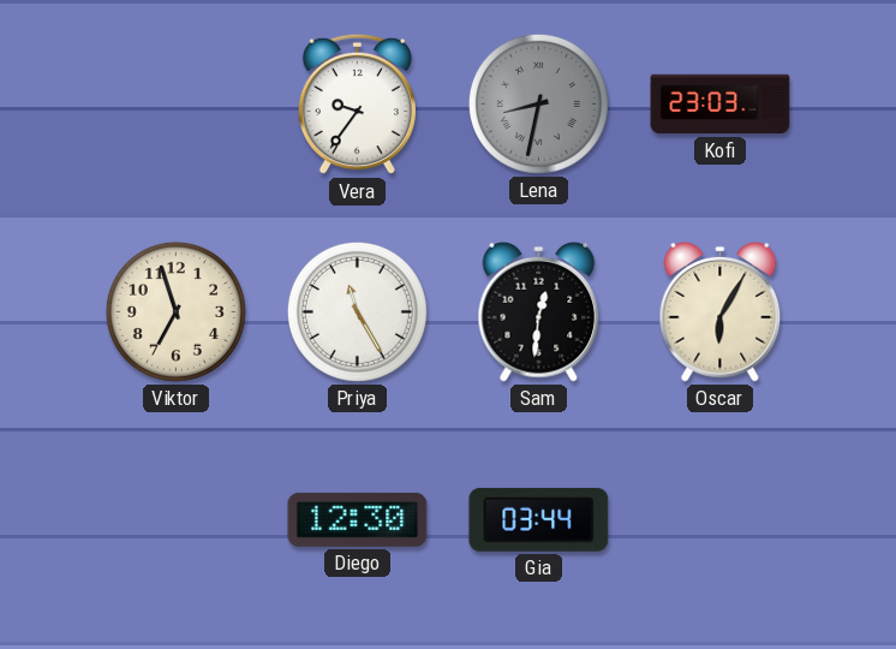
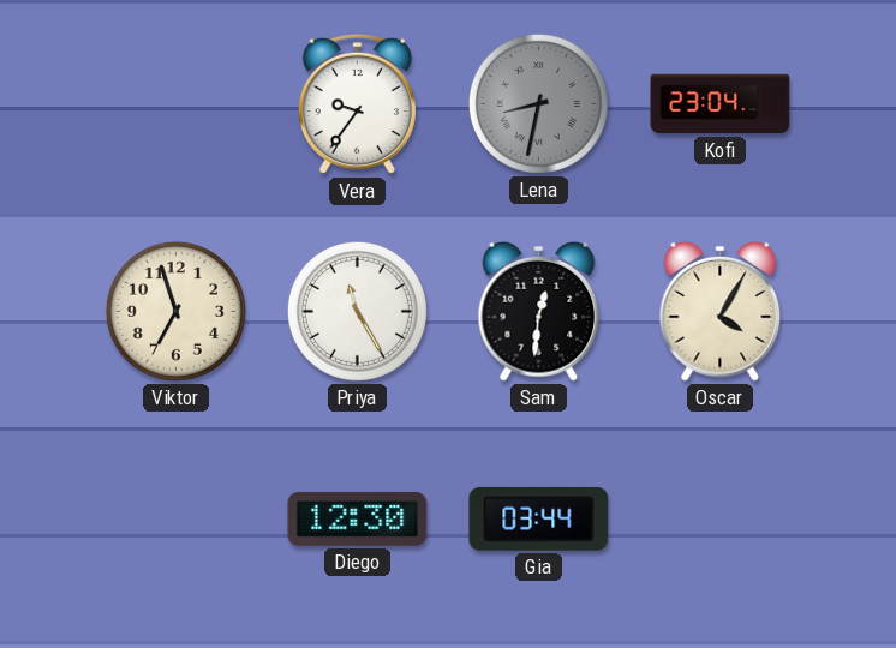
Kofi: 23:03 -> 23:04 (721, 104)
Oscar: 6:05 -> 4:05 (721, 311)
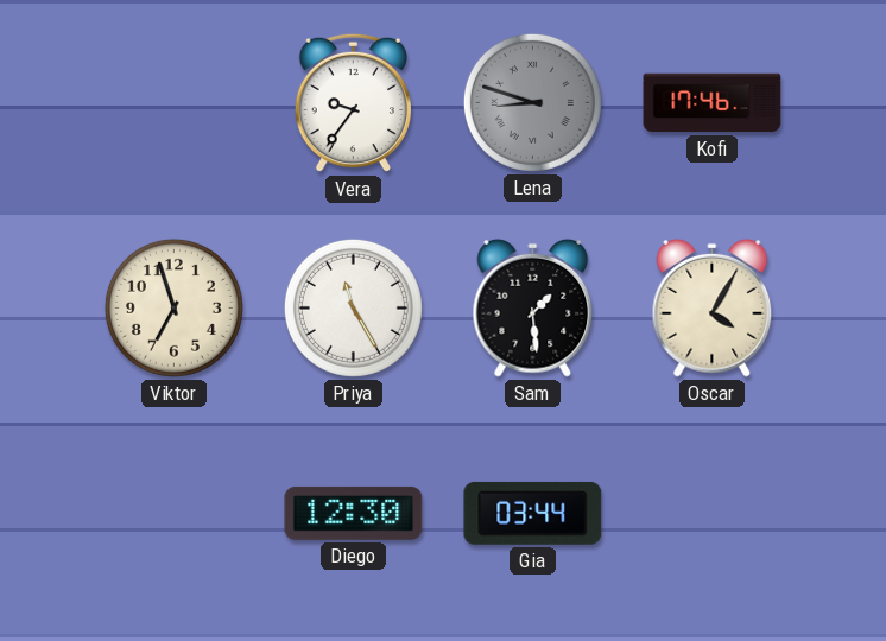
Lena: 8:32 -> 8:48 (532, 102)
Kofi: 23:04 -> 17:46 (713, 103)
Sam: 12:31 -> 1:29 (533, 307)
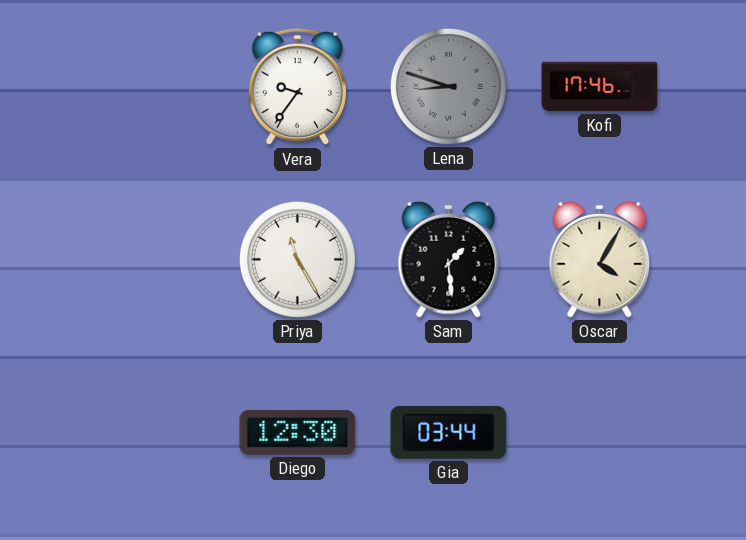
Viktor: 6:57 -> none (173, 307)
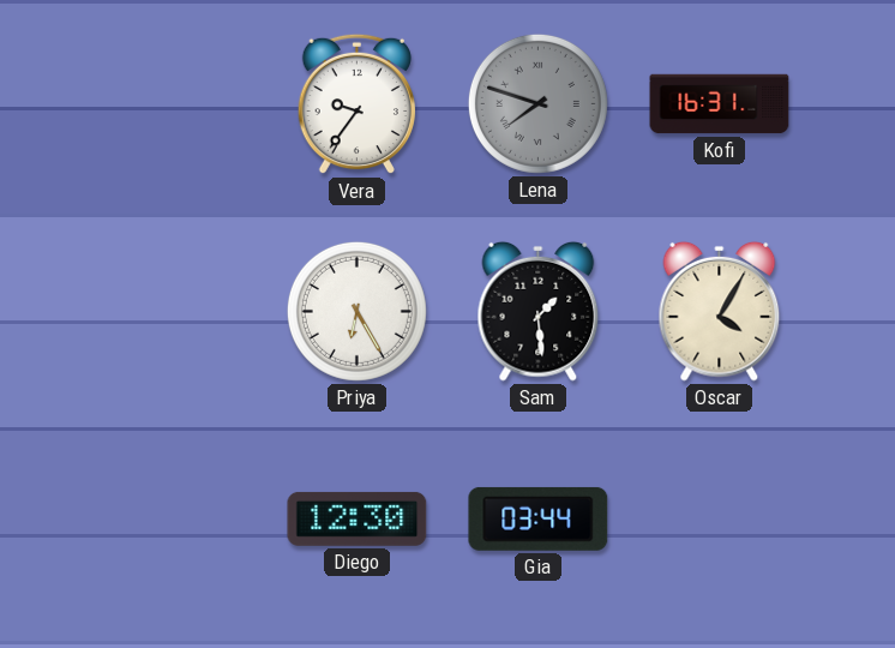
Lena: 8:48 -> 7:48 (537, 103)
Kofi: 17:46 -> 16:31 (720, 104)
Priya: 11:25 -> 6:25 (356, 311)
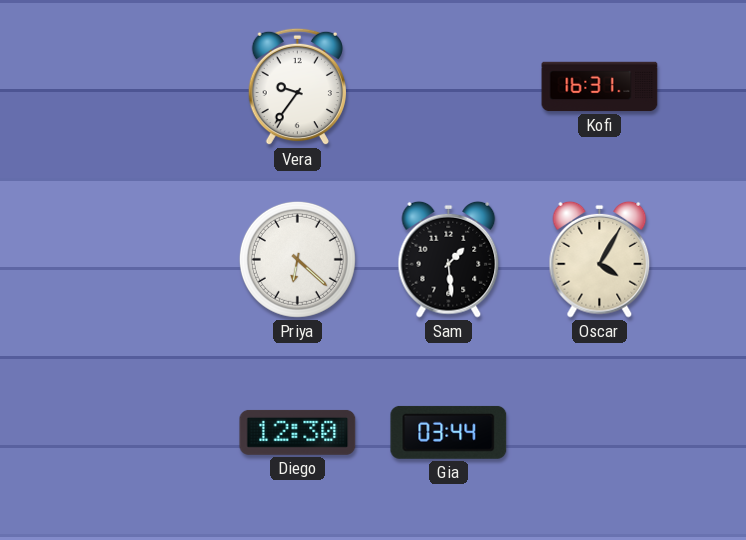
Lena: 7:48 -> none (537, 103)
Priya: 6:25 -> 6:22 (297, 259)
